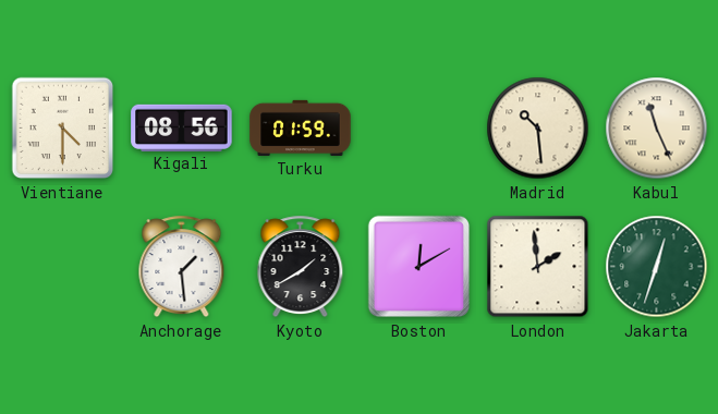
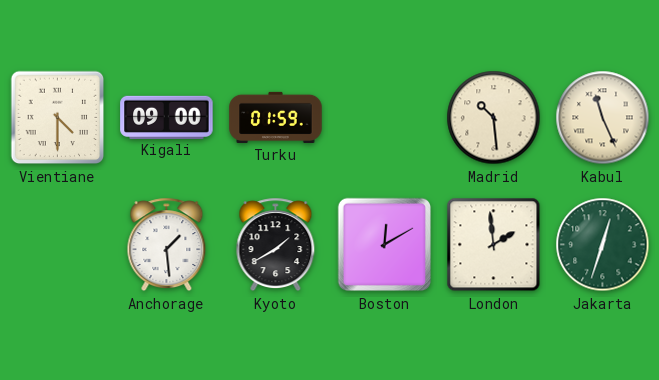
Kigali: 08:56 -> 09:00 (167, 117)
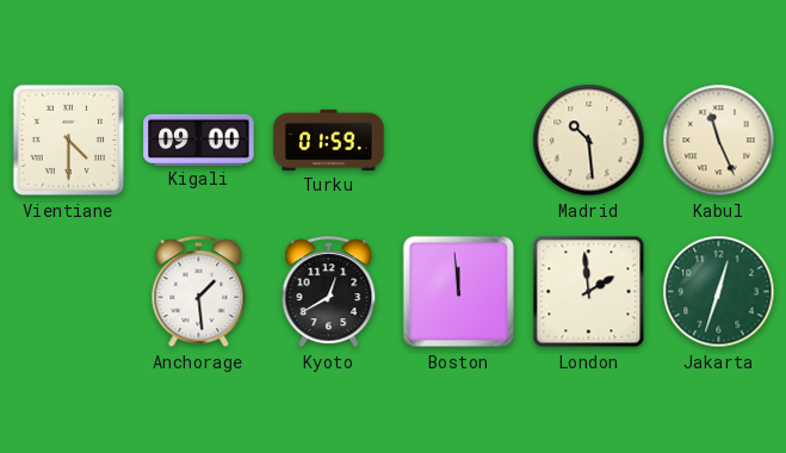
Kyoto: 1:40 -> 12:40 (329, 292)
Boston: 12:10 -> 11:59 (459, 292)
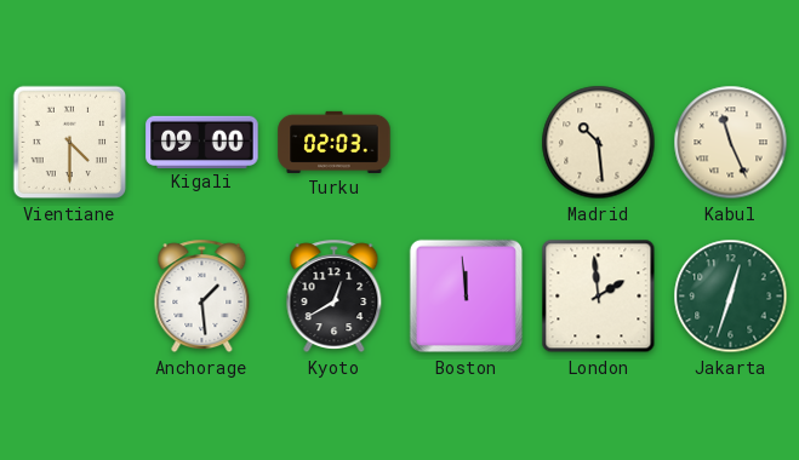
Turku: 01:59 -> 02:03 (335, 142)
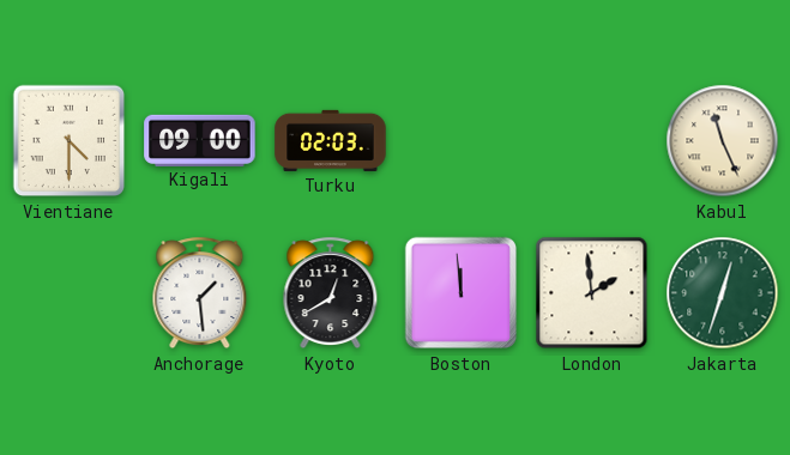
Madrid: 10:29 -> none (599, 143)
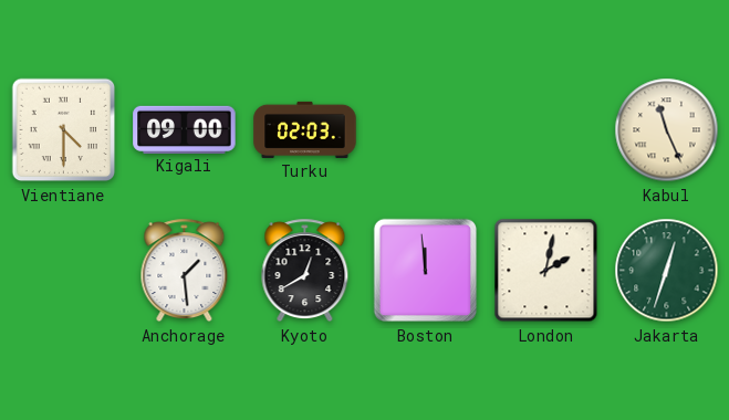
London: 1:59 -> 2:02 (546, 271)
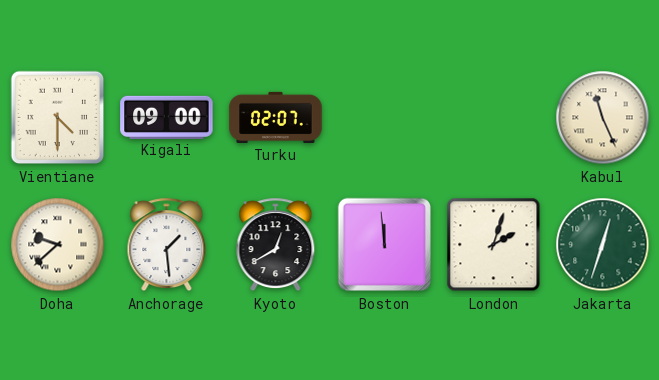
Turku: 02:03 -> 02:07 (276, 117)
Doha: none -> 9:38 (58, 245)
London: 2:02 -> 2:03 (494, 245)
